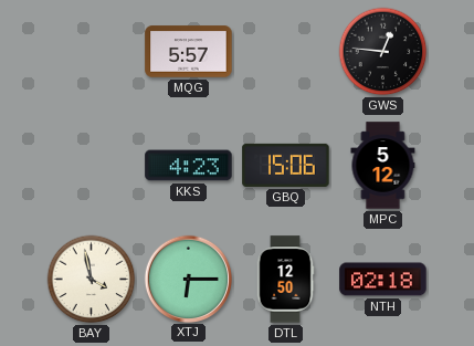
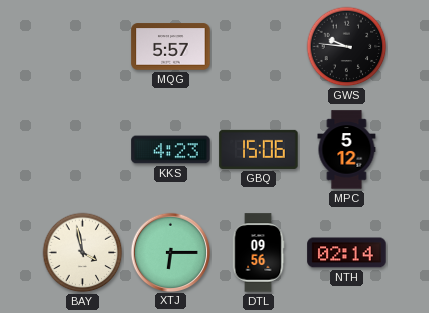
GWS: 12:46 -> 9:46 (347, 47)
DTL: 12:50 -> 09:56 (258, 253)
NTH: 02:18 -> 02:14 (347, 253)
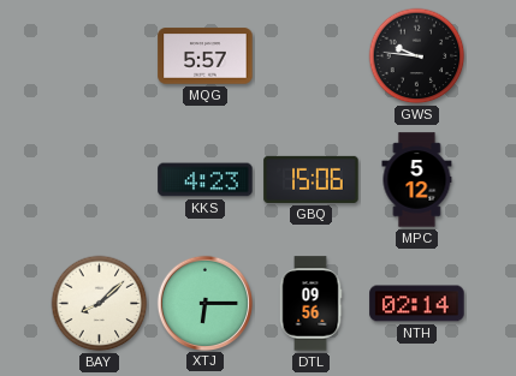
BAY: 3:58 -> 8:08 (100, 304)
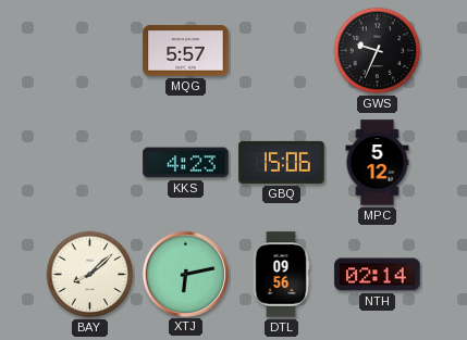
GWS: 9:46 -> 9:34 (378, 51)
XTJ: 6:15 -> 6:13 (185, 274)
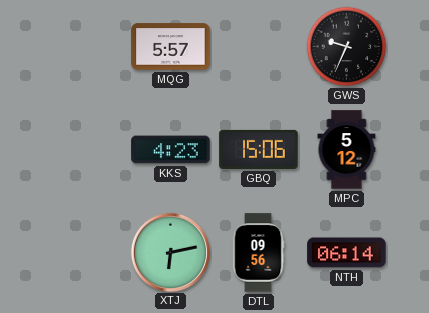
BAY: 8:08 -> none (90, 275)
NTH: 02:14 -> 06:14 (347, 253)
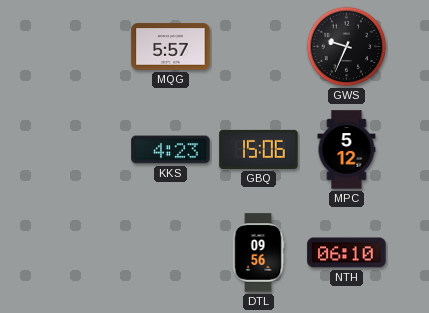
XTJ: 6:13 -> none (170, 252)
NTH: 06:14 -> 06:10 (347, 253)
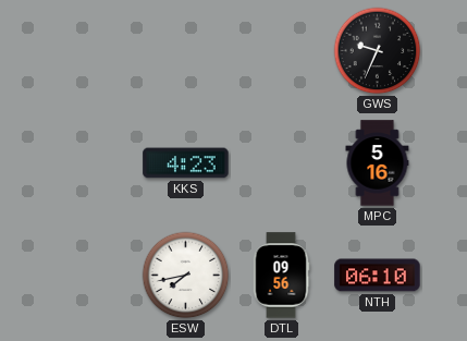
MQG: 5:57 -> none (171, 47)
GBQ: 15:06 -> none (259, 149)
MPC: 5:12 -> 5:16 (378, 163)
ESW: none -> 7:43 (186, 276)
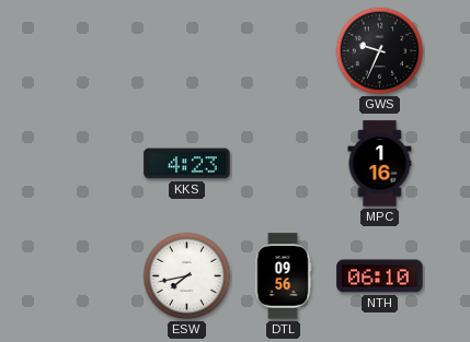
MPC: 5:16 -> 1:16 (380, 164)
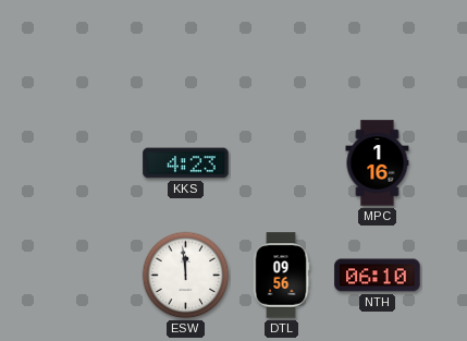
GWS: 9:34 -> none (380, 51)
ESW: 7:43 -> 11:59 (186, 276)
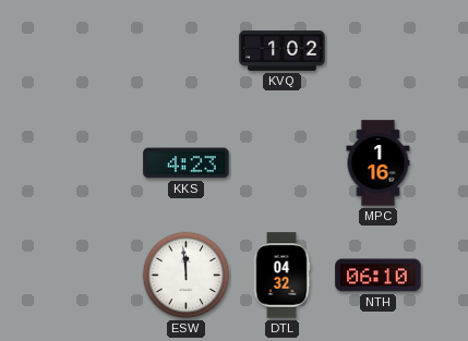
KVQ: none -> 1:02 (283, 50)
DTL: 09:56 -> 04:32 (281, 276)
